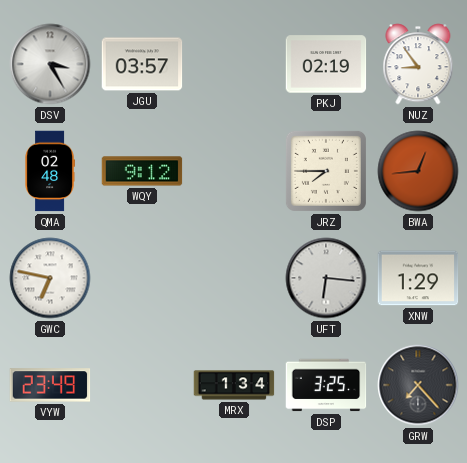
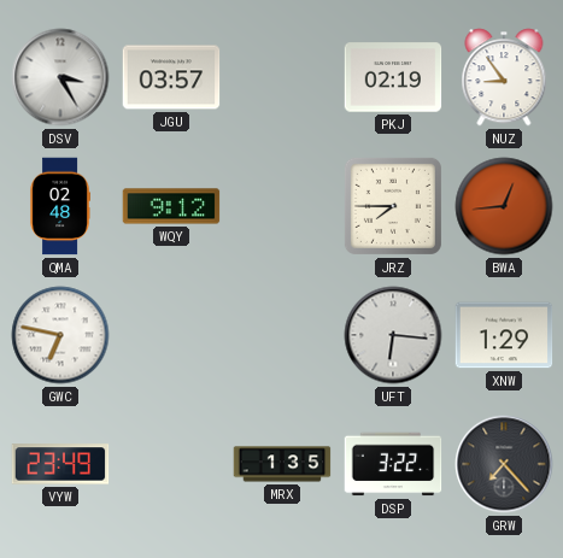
MRX: 1:34 -> 1:35 (282, 464)
DSP: 3:25 -> 3:22 (393, 464)
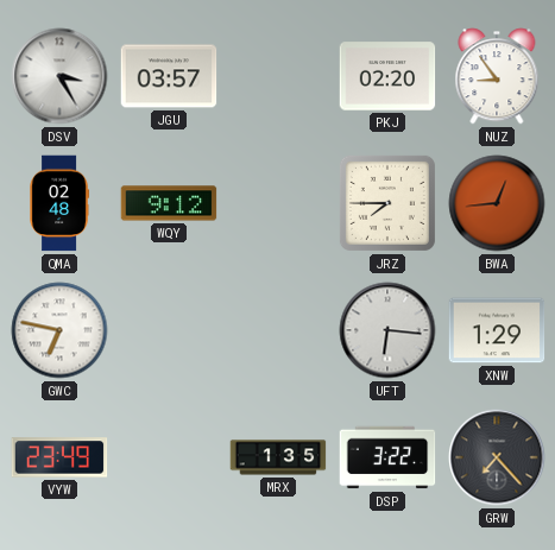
PKJ: 02:19 -> 02:20 (387, 76)
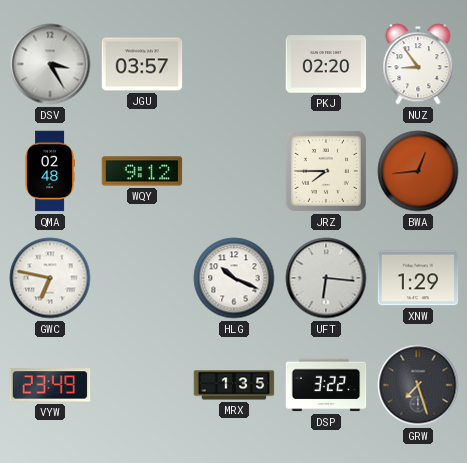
HLG: none -> 10:19 (234, 278)
GRW: 7:23 -> 7:27 (418, 385)
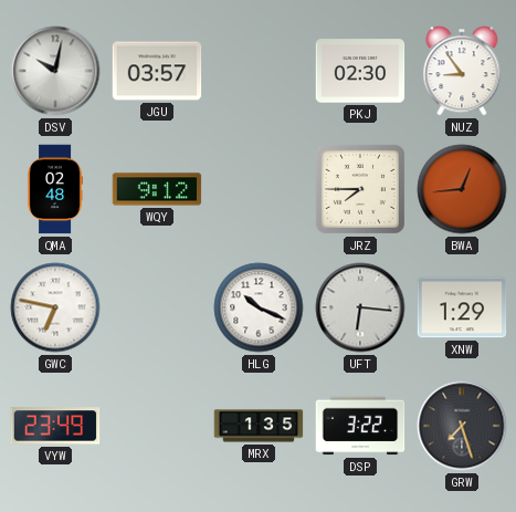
DSV: 3:25 -> 10:02 (55, 71)
PKJ: 02:20 -> 02:30 (360, 71)
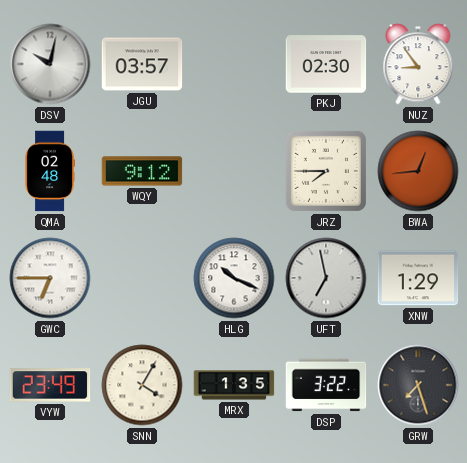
GWC: 6:47 -> 6:45 (50, 278)
UFT: 6:16 -> 6:58 (326, 278)
SNN: none -> 4:05 (142, 385)
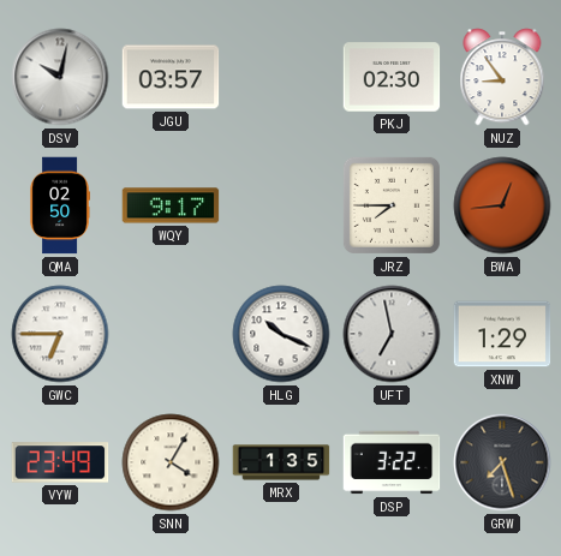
QMA: 02:48 -> 02:50 (60, 205)
WQY: 9:12 -> 9:17 (171, 205)
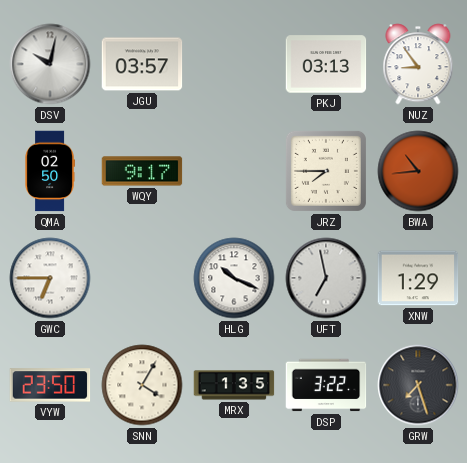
PKJ: 02:30 -> 03:13 (326, 64)
BWA: 12:44 -> 10:44 (418, 171)
VYW: 23:49 -> 23:50 (50, 385)
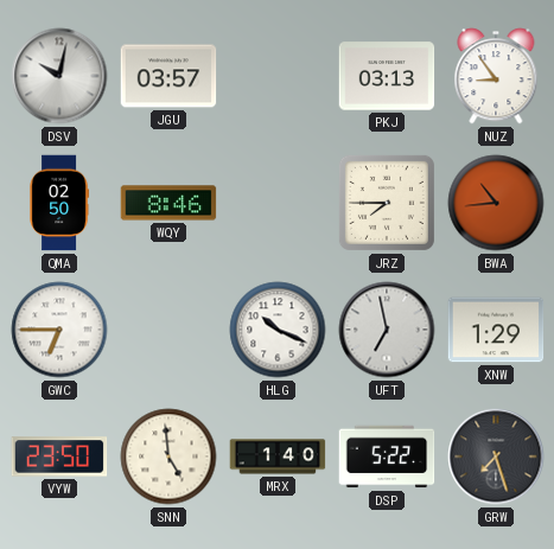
WQY: 9:17 -> 8:46 (168, 203)
SNN: 4:05 -> 4:59 (168, 457)
MRX: 1:35 -> 1:40 (278, 457)
DSP: 3:22 -> 5:22 (387, 457)
